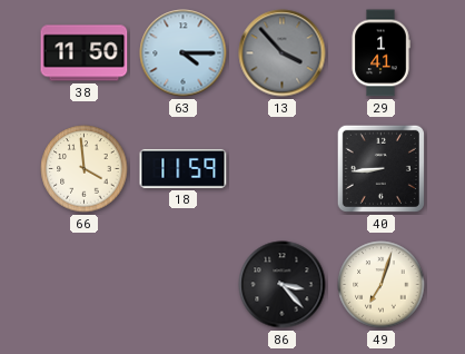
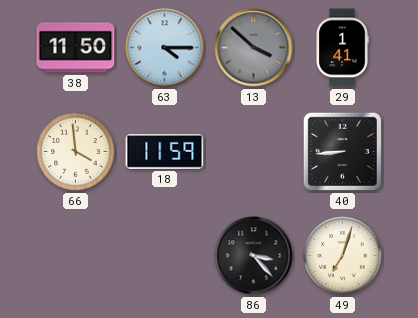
13: 3:53 -> 3:52 (254, 48)
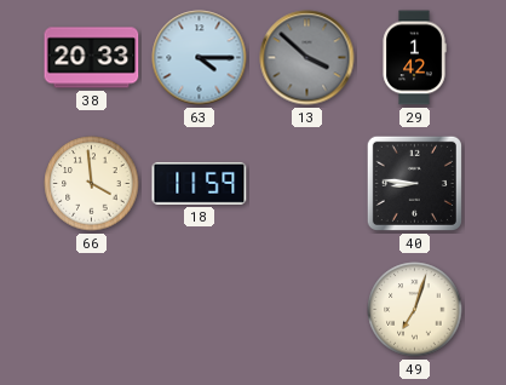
38: 11:50 -> 20:33 (92, 58)
29: 1:41 -> 1:42 (414, 58)
40: 8:44 -> 8:46 (414, 183)
86: 3:23 -> none (254, 256)
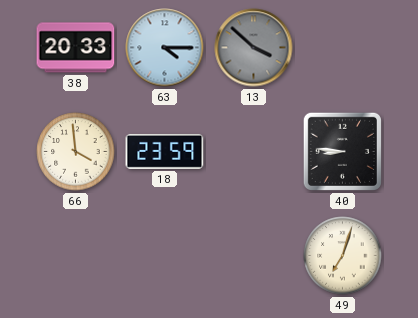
29: 1:42 -> none (414, 58)
18: 11:59 -> 23:59 (165, 151)
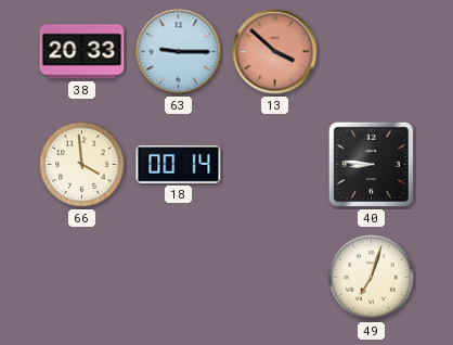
63: 4:15 -> 9:15 (179, 52)
13 dial: grey -> salmon (275, 52)
18: 23:59 -> 00:14 (179, 164)
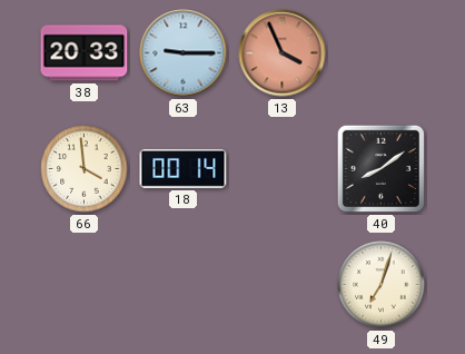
13: 3:52 -> 3:56 (283, 53)
40: 8:46 -> 8:09 (380, 168)
